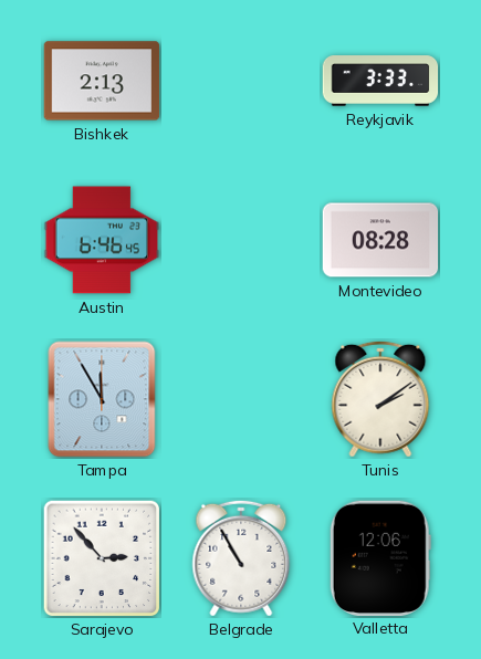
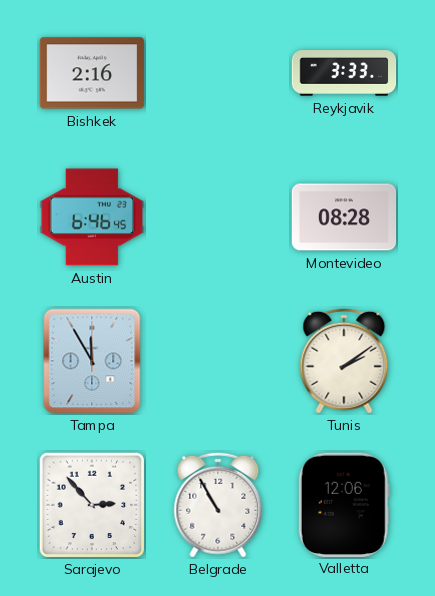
Bishkek: 2:13 -> 2:16 (92, 73)
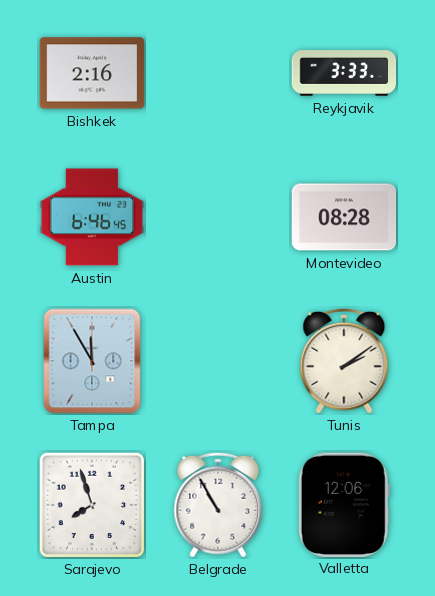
Sarajevo: 2:53 -> 7:57 (92, 505)
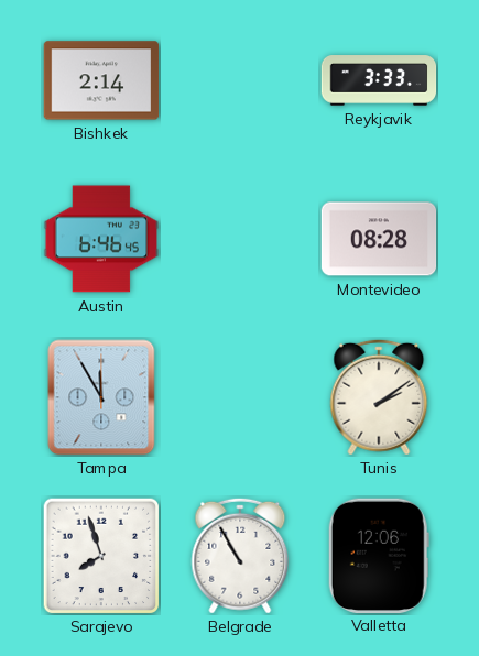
Bishkek: 2:16 -> 2:14 (101, 80)
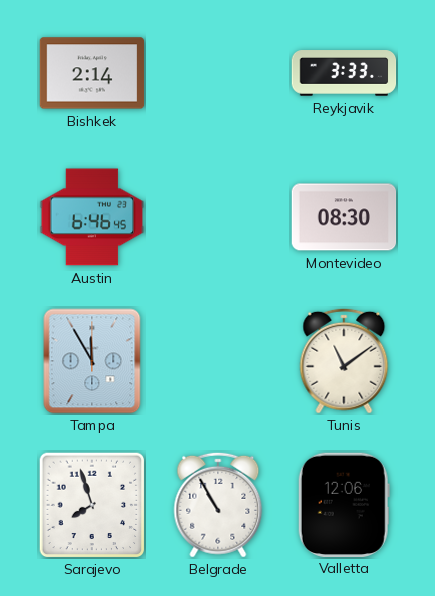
Montevideo: 08:28 -> 08:30 (344, 217)
Tunis: 2:09 -> 11:09 (344, 361)
